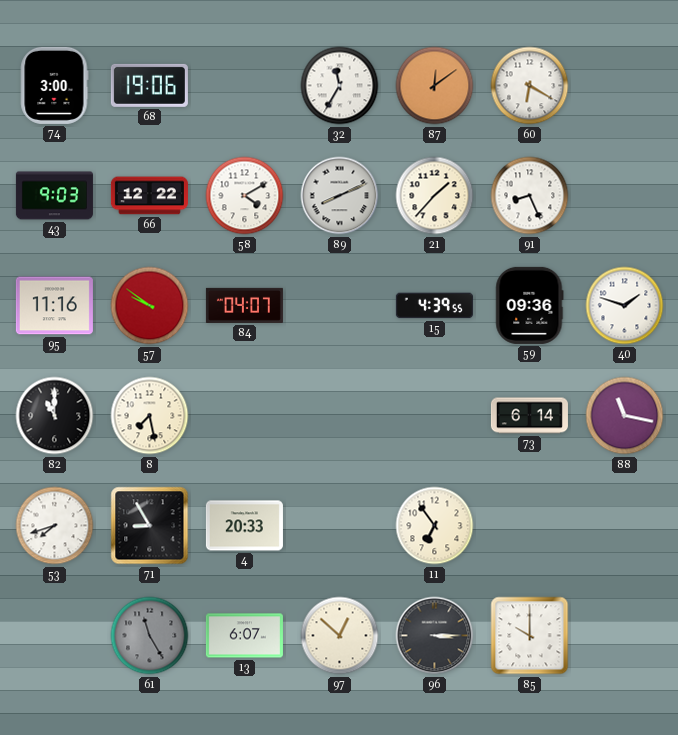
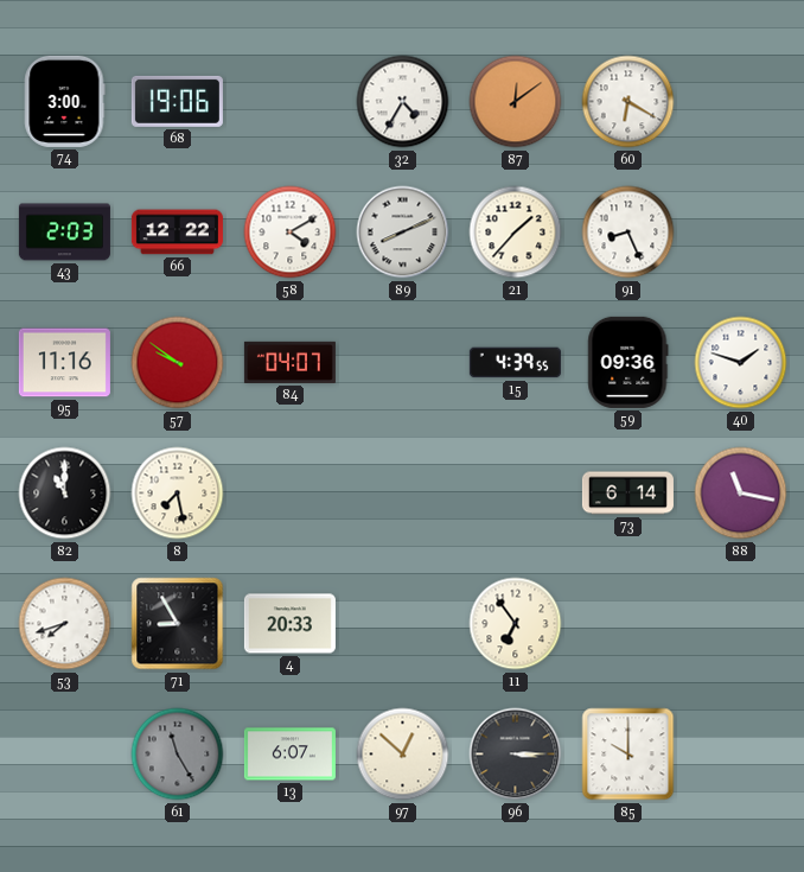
32: 11:35 -> 4:35 (403, 102)
43: 9:03 -> 2:03 (64, 233)
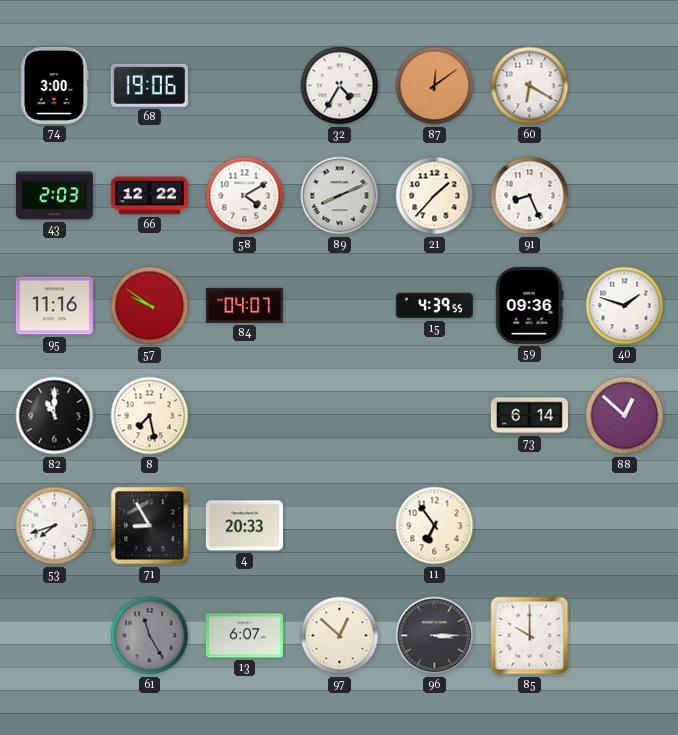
88: 11:17 -> 12:52 (625, 416)
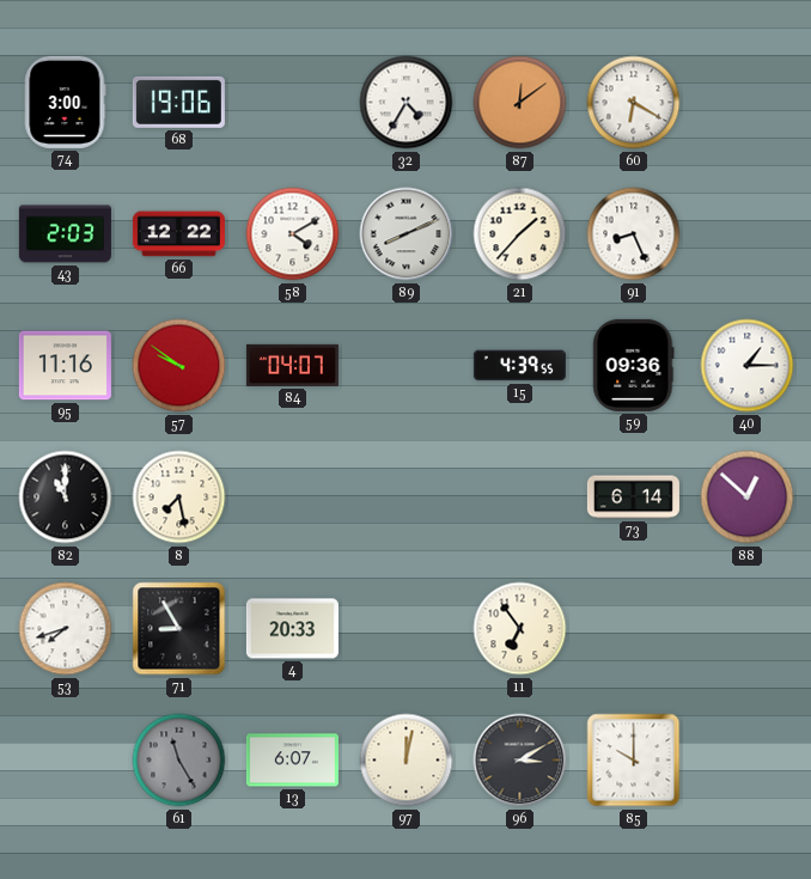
40: 1:48 -> 1:15 (748, 366)
97: 12:52 -> 12:02 (407, 761)
96: 3:15 -> 3:10 (520, 761)
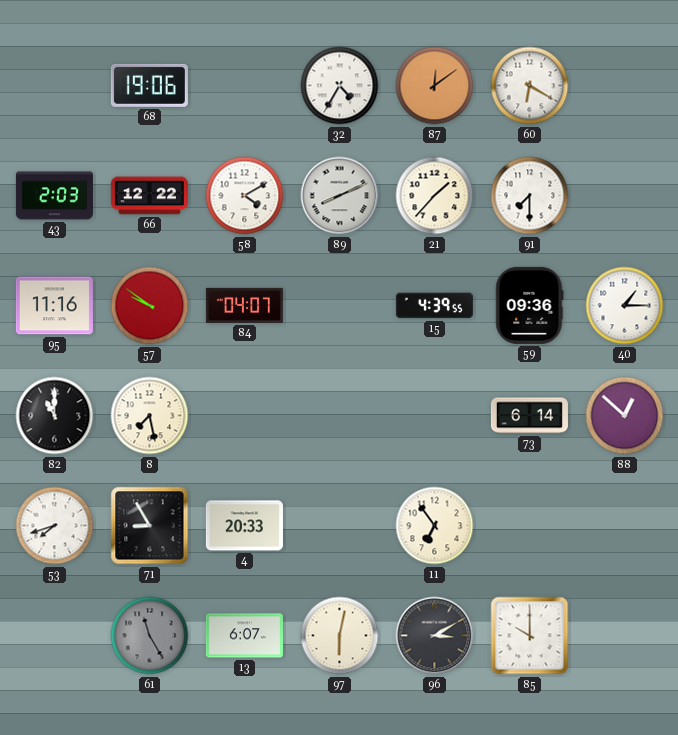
74: 3:00 -> none (66, 102)
91: 8:26 -> 7:30 (530, 196)
97: 12:02 -> 6:02 (340, 636)
